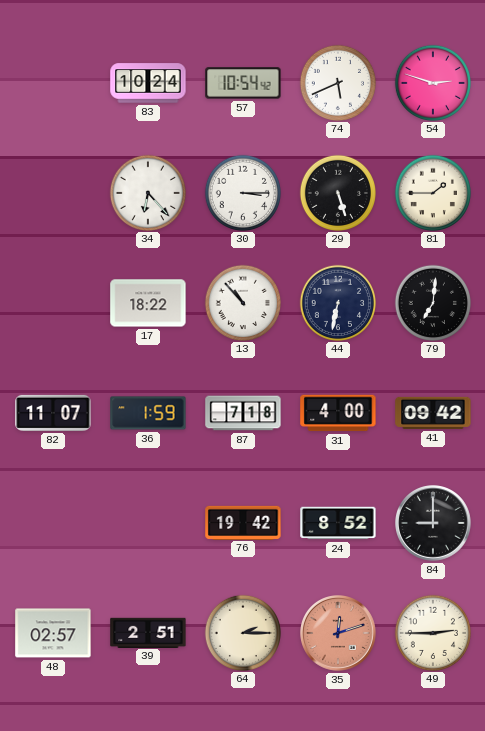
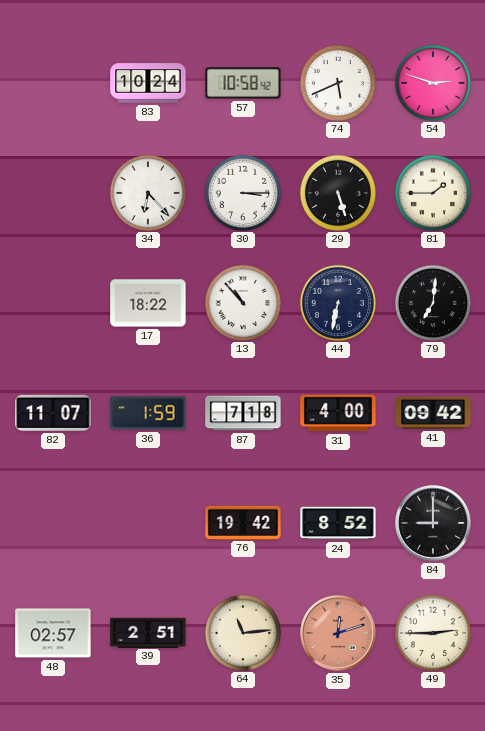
57: 10:54 -> 10:58 (243, 83)
64: 2:15 -> 11:14 (242, 632)
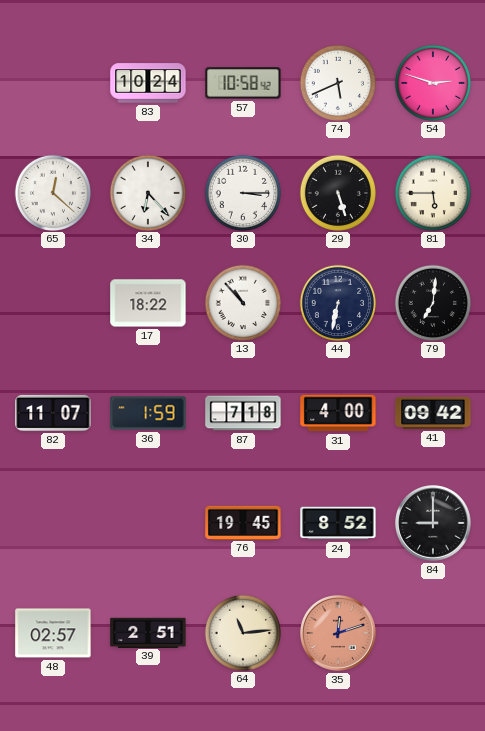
65: none -> 12:22 (52, 192)
81: 1:45 -> 5:45 (432, 192)
76: 19:42 -> 19:45 (243, 522)
49: 2:45 -> none (432, 632)
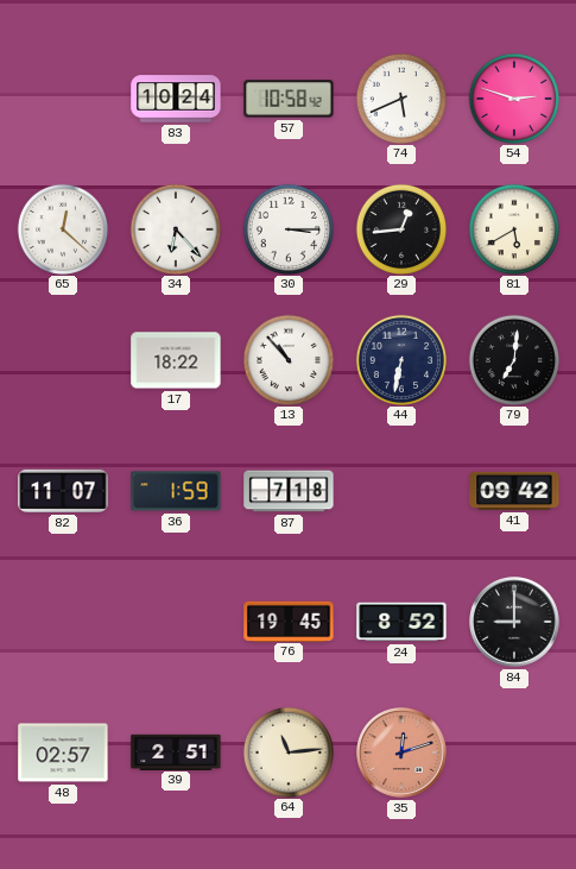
29: 5:27 -> 12:44 (400, 228)
81: 5:45 -> 5:40 (513, 228)
31: 4:00 -> none (338, 413)
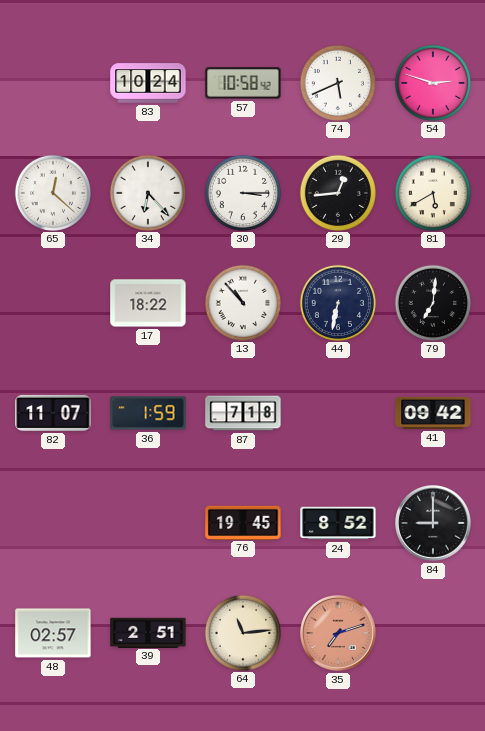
35: 12:12 -> 7:12 (339, 634)
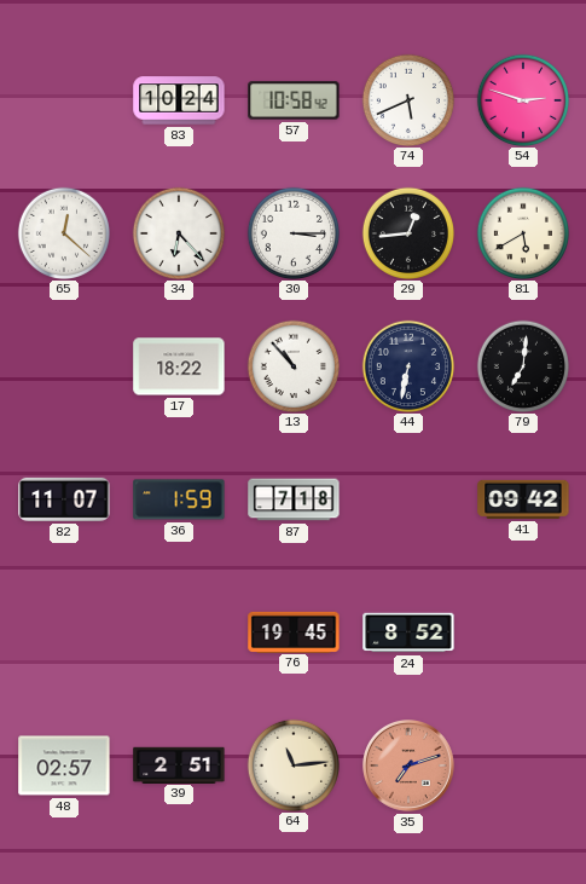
84: 9:00 -> none (434, 524)
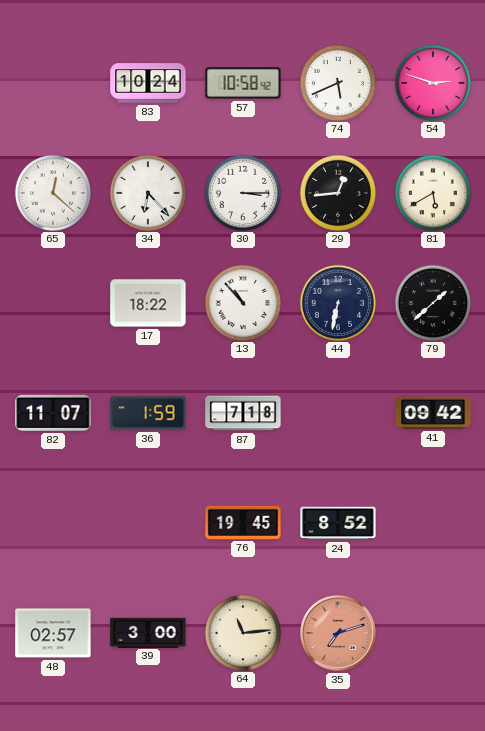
79: 7:01 -> 1:38 (432, 302)
39: 2:51 -> 3:00 (148, 632)
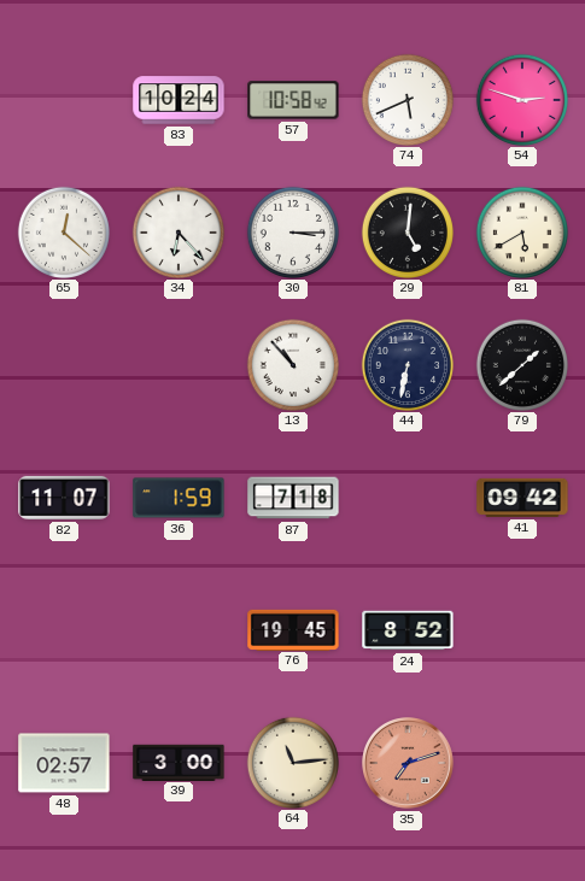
29: 12:44 -> 5:01 (406, 231)
17: 18:22 -> none (148, 303)
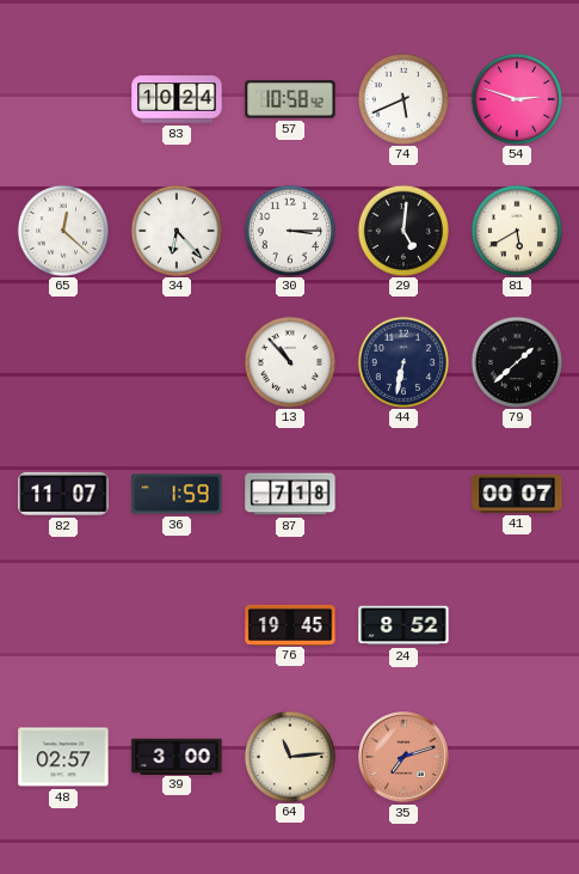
41: 09:42 -> 00:07 (517, 494)
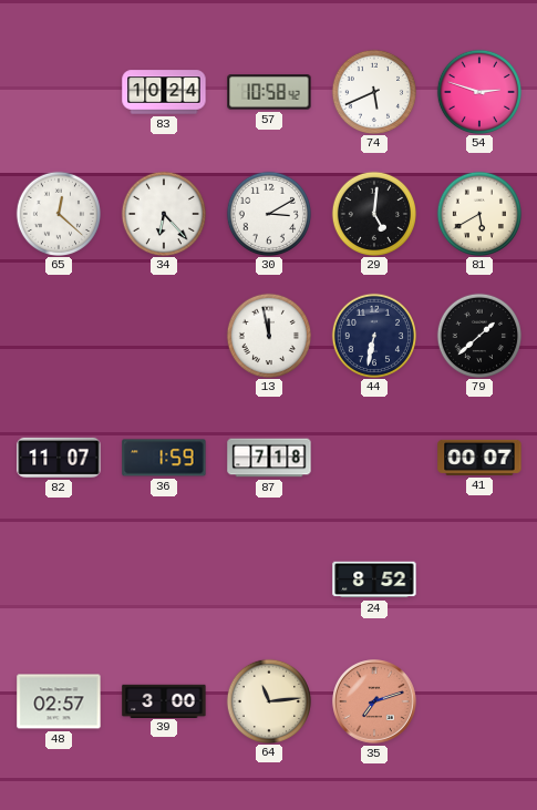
30: 3:15 -> 3:10 (268, 213)
13: 10:53 -> 11:58 (268, 335)
76: 19:45 -> none (290, 624)
